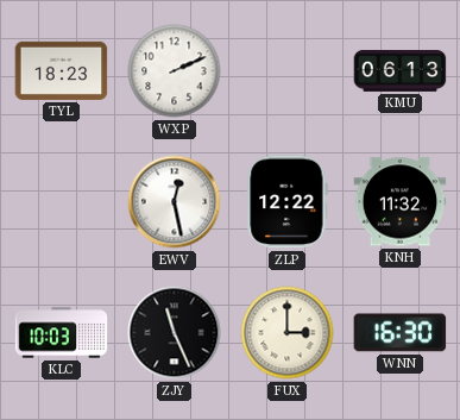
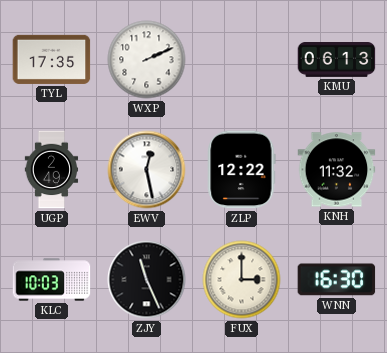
TYL: 18:23 -> 17:35 (52, 59)
UGP: none -> 2:49 (52, 170)
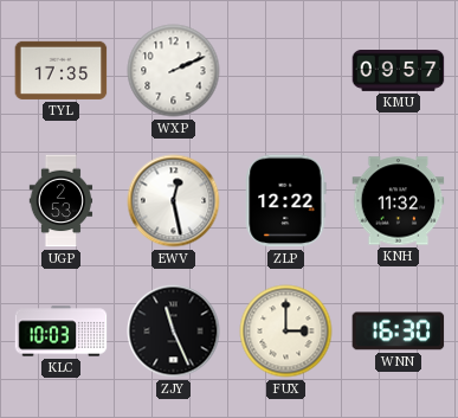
KMU: 06:13 -> 09:57 (399, 71)
UGP: 2:49 -> 2:53 (62, 201)
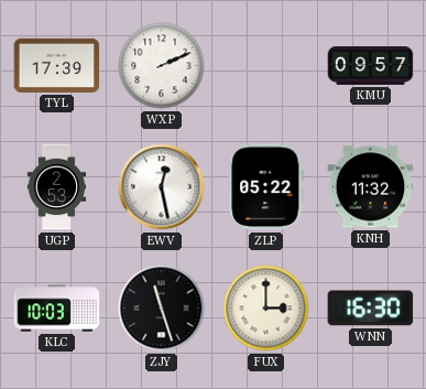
TYL: 17:35 -> 17:39 (57, 65)
ZLP: 12:22 -> 05:22 (266, 187)
ZJY: 11:26 -> 11:27 (162, 309)
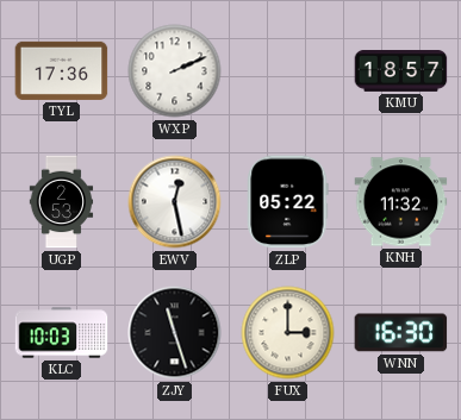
TYL: 17:39 -> 17:36 (62, 70)
KMU: 09:57 -> 18:57 (401, 71)
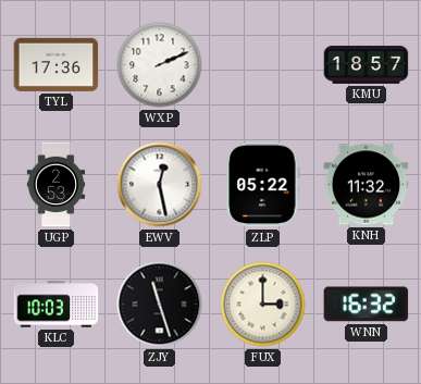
WNN: 16:30 -> 16:32 (367, 305)
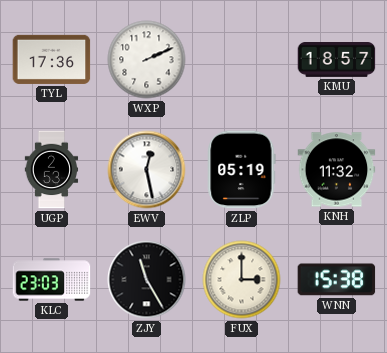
ZLP: 05:22 -> 05:19 (242, 170)
KLC: 10:03 -> 23:03 (52, 280)
ZJY: 11:27 -> 11:25 (147, 280)
WNN: 16:32 -> 15:38 (337, 280)
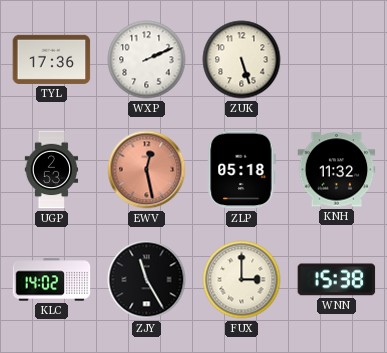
ZUK: none -> 5:27 (242, 60)
KMU: 18:57 -> none (337, 60)
EWV dial: white -> salmon (147, 170)
ZLP: 05:19 -> 05:18 (242, 170)
KLC: 23:03 -> 14:02 (52, 280)
